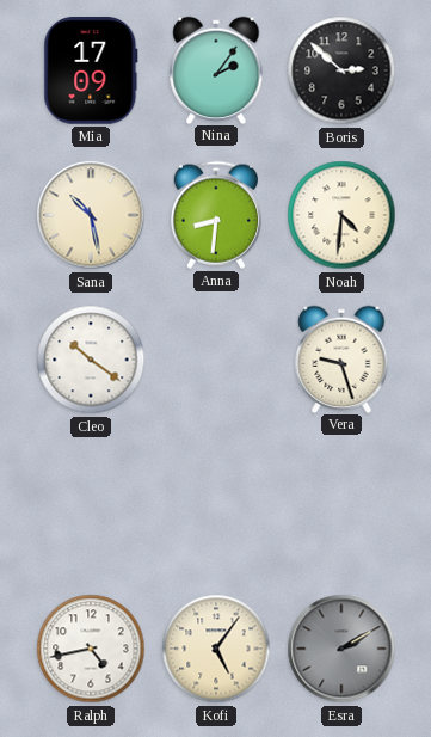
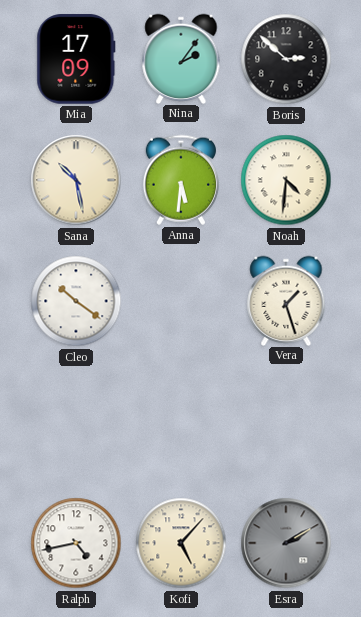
Anna: 8:31 -> 5:31 (181, 180)
Vera: 9:27 -> 1:27 (286, 300)
Kofi: 5:06 -> 5:07 (181, 543)
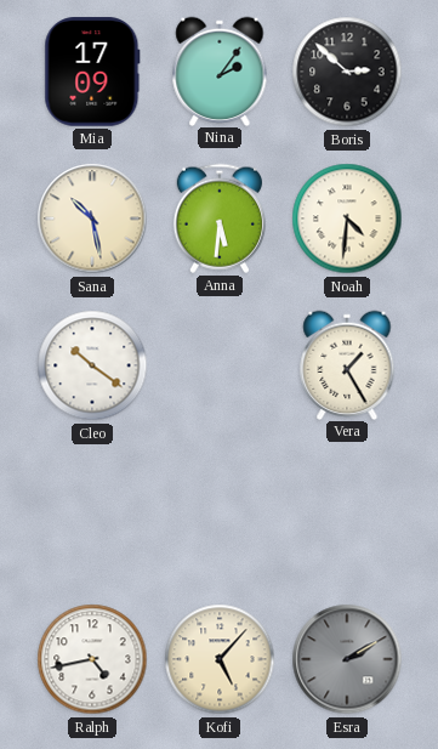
Vera: 1:27 -> 1:25 (347, 364)
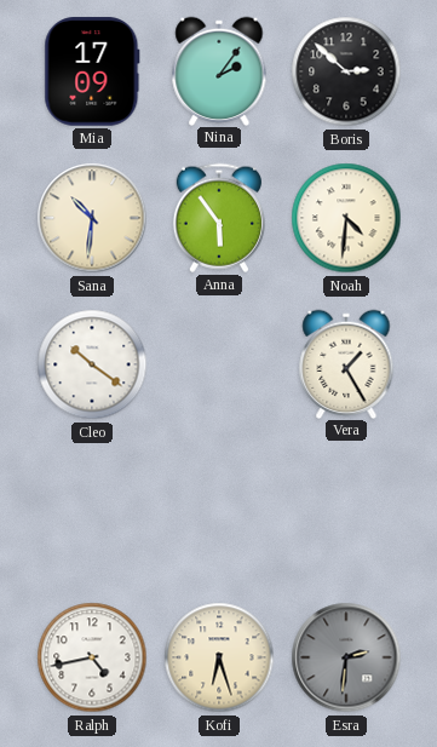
Sana: 10:28 -> 10:31 (92, 218)
Anna: 5:31 -> 5:54 (219, 218)
Kofi: 5:07 -> 6:27 (219, 657)
Esra: 2:10 -> 2:31 (346, 657)
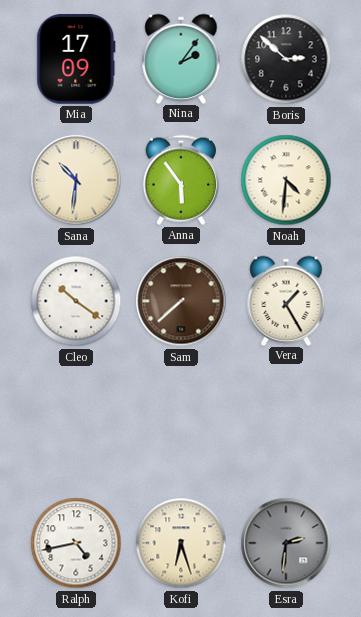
Sam: none -> 7:38 (181, 301)
